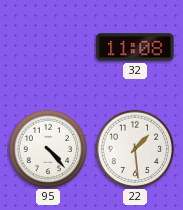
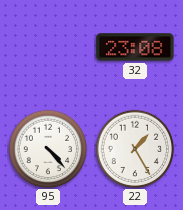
32: 11:08 -> 23:08 (135, 47)
22: 1:29 -> 1:25 (135, 149)
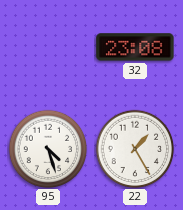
95: 4:23 -> 4:27 (48, 149)
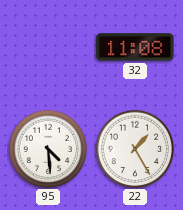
32: 23:08 -> 11:08 (135, 47)
95: 4:27 -> 4:29 (48, 149)
